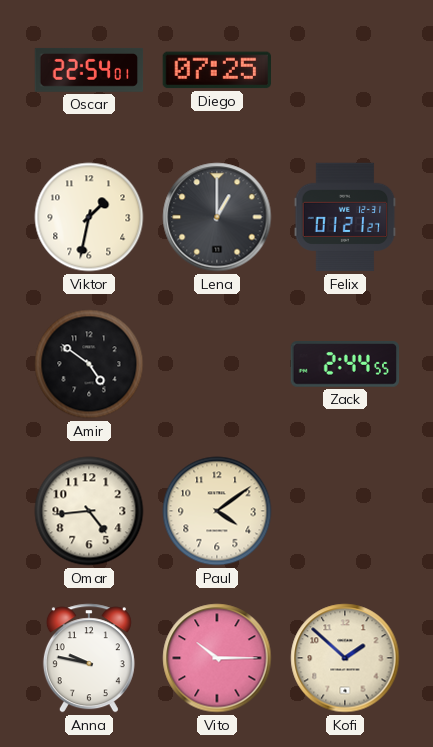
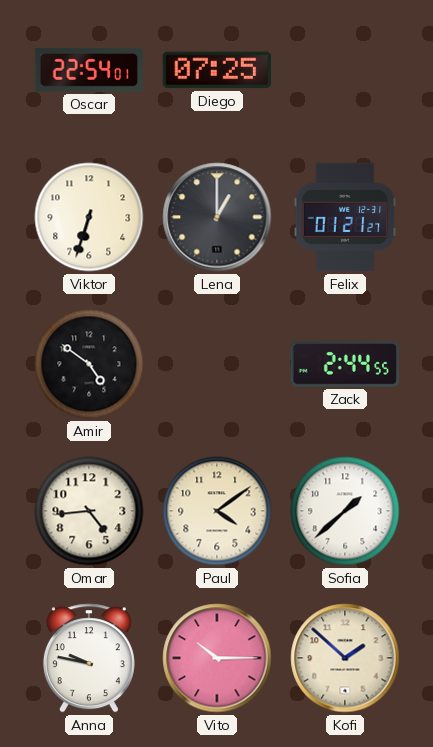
Viktor: 1:32 -> 6:33 (89, 217)
Sofia: none -> 1:38 (345, 511)
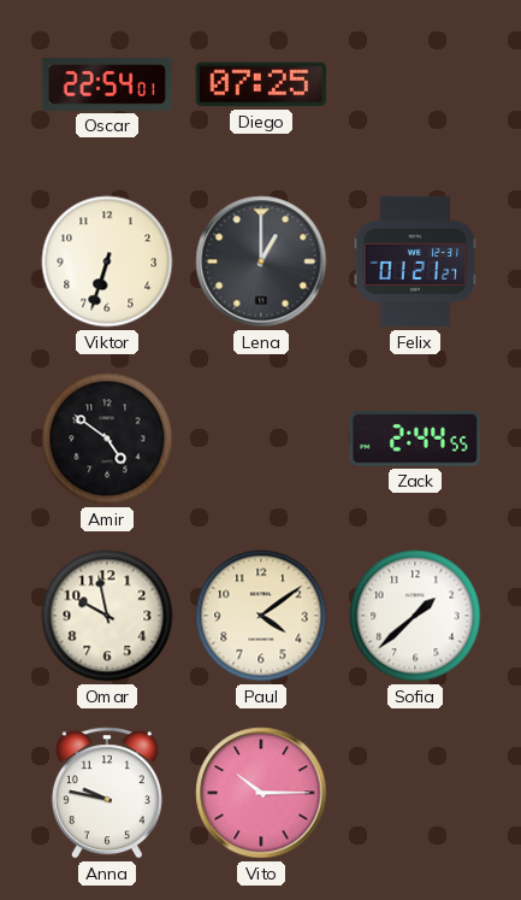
Omar: 4:44 -> 9:58 (107, 616)
Kofi: 1:52 -> none (345, 658)
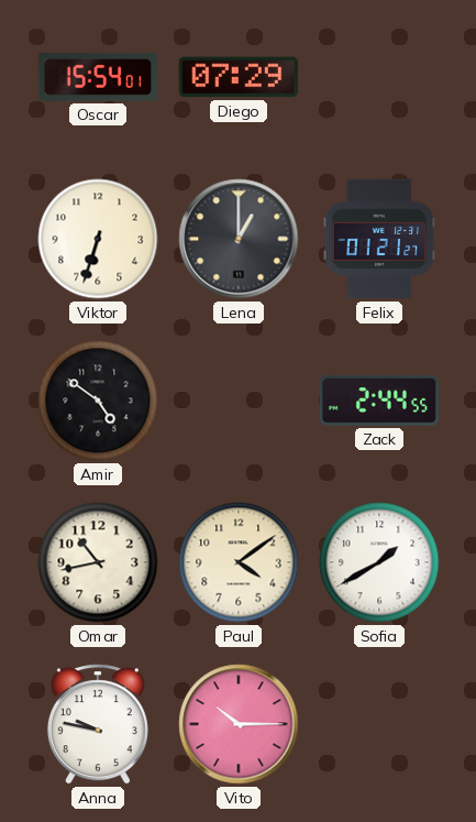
Oscar: 22:54 -> 15:54 (98, 77)
Diego: 07:25 -> 07:29 (237, 77)
Omar: 9:58 -> 10:43 (98, 562)
Sofia: 1:38 -> 1:40 (379, 562)
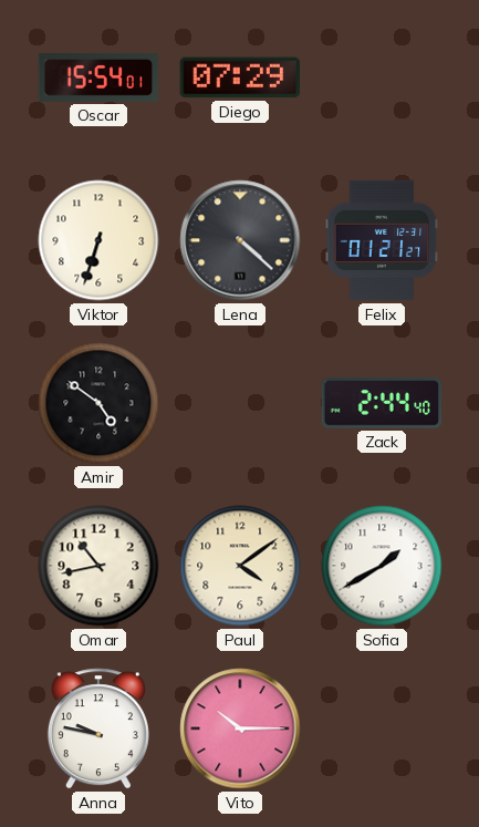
Lena: 1:00 -> 4:22 (240, 240)
Zack: 2:44:55 -> 2:44:40 (382, 404)
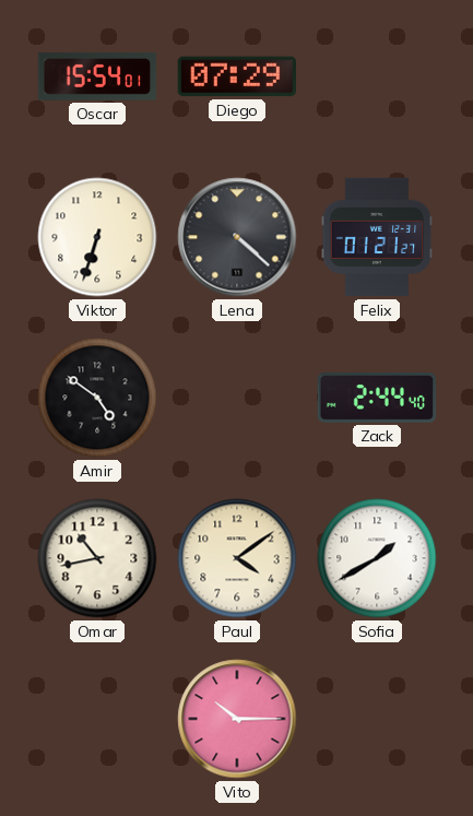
Anna: 9:47 -> none (98, 728)
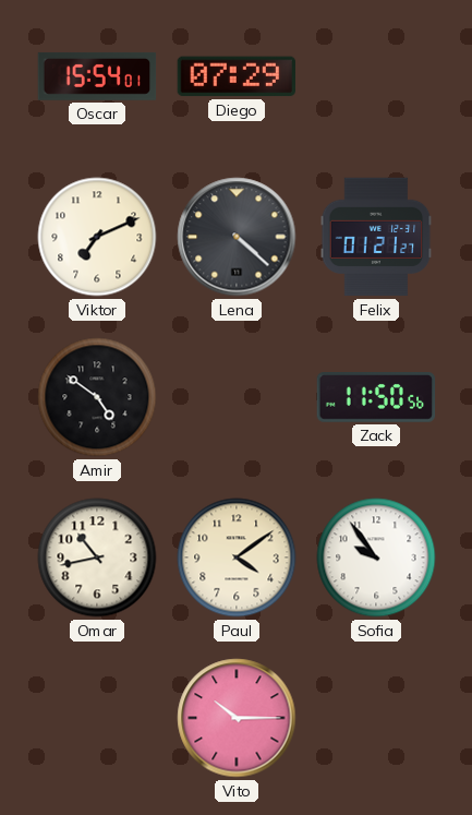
Viktor: 6:33 -> 7:11 (97, 237)
Zack: 2:44 -> 11:50 (376, 398)
Sofia: 1:40 -> 9:54 (376, 558)
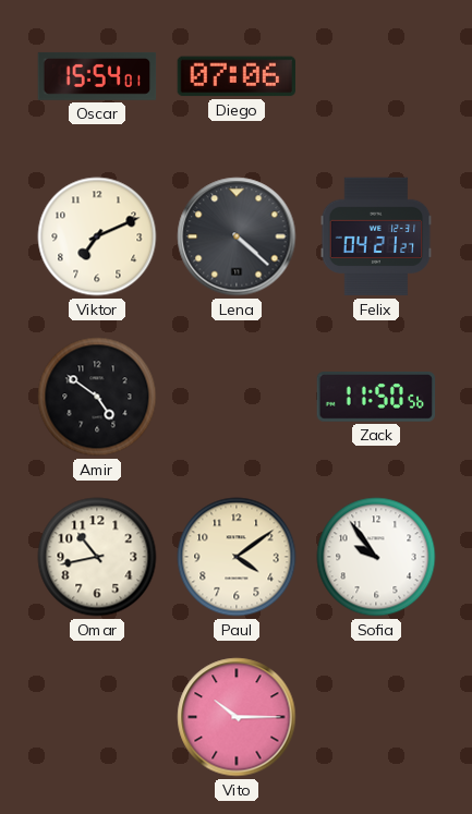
Diego: 07:29 -> 07:06 (235, 76)
Felix: 01:21 -> 04:21 (376, 236)
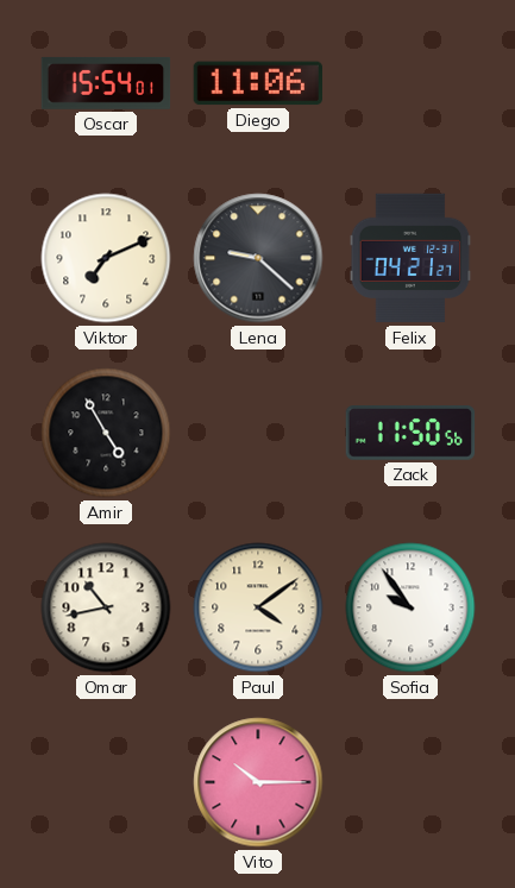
Diego: 07:06 -> 11:06 (257, 83)
Lena: 4:22 -> 9:22 (258, 258)
Amir: 4:51 -> 4:55 (106, 433)
